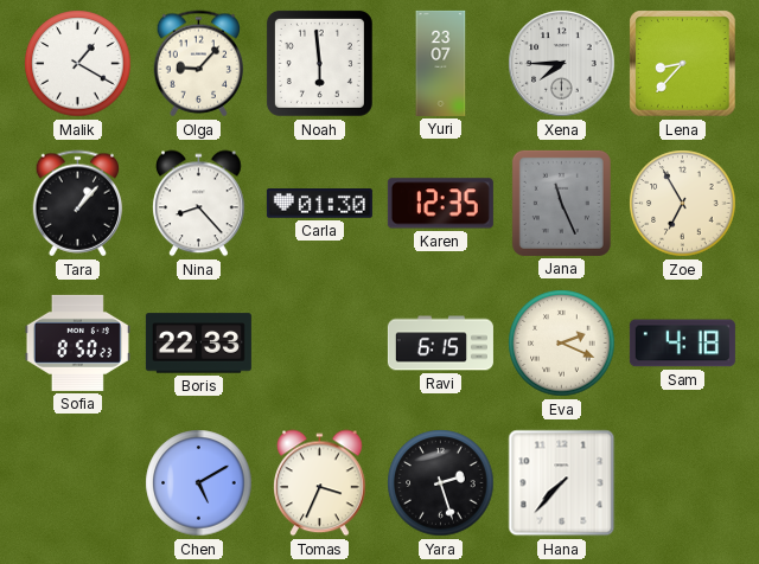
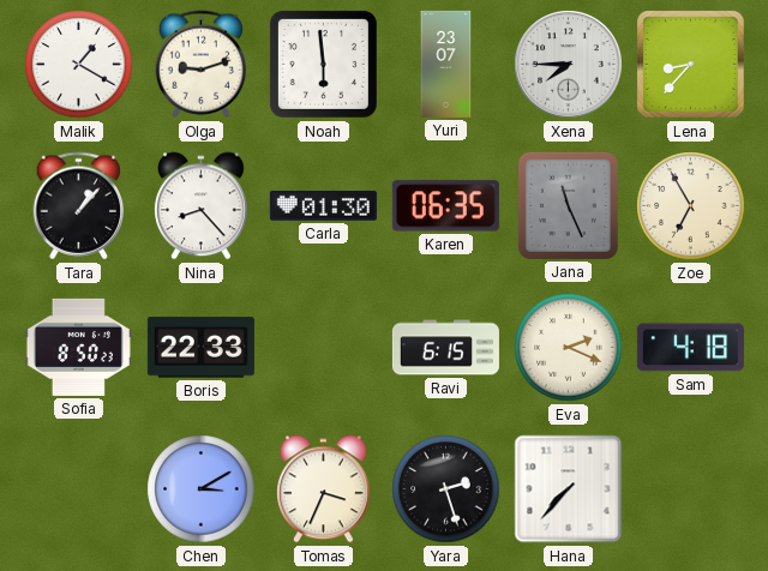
Olga: 9:07 -> 9:12 (202, 65)
Karen: 12:35 -> 06:35 (445, 206)
Chen: 5:10 -> 3:10 (202, 489)
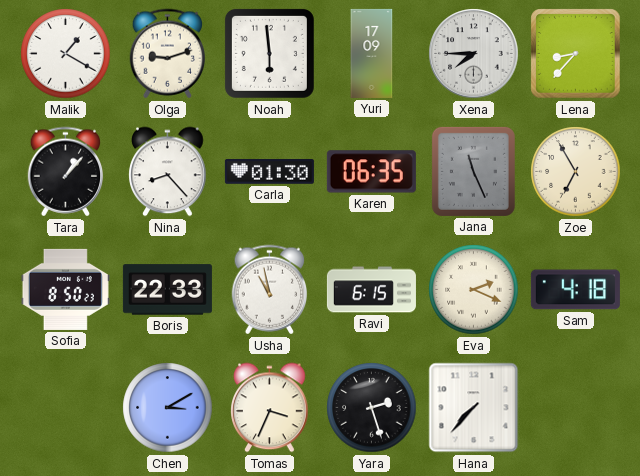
Yuri: 23:07 -> 17:09 (372, 53)
Usha: none -> 10:58 (270, 290)
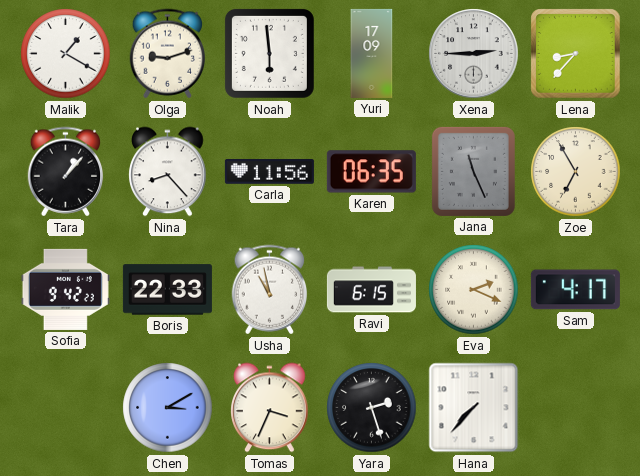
Xena: 7:45 -> 2:45 (474, 54)
Carla: 01:30 -> 11:56 (269, 172)
Sofia: 8:50 -> 9:42 (65, 289)
Sam: 4:18 -> 4:17 (575, 290)
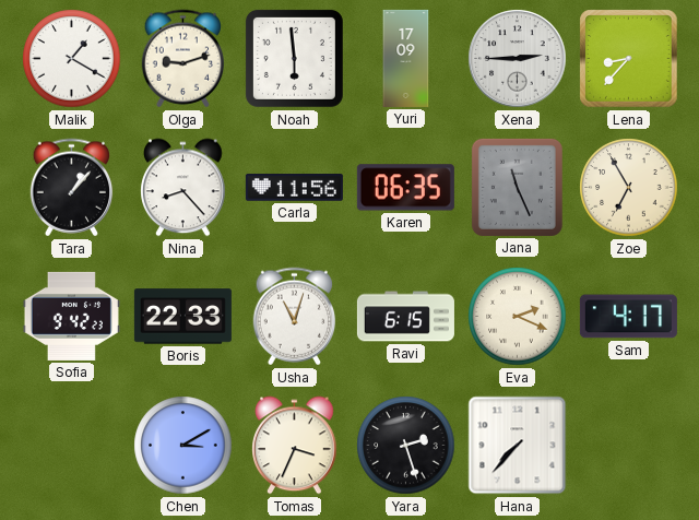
Usha: 10:58 -> 11:03 (295, 317)
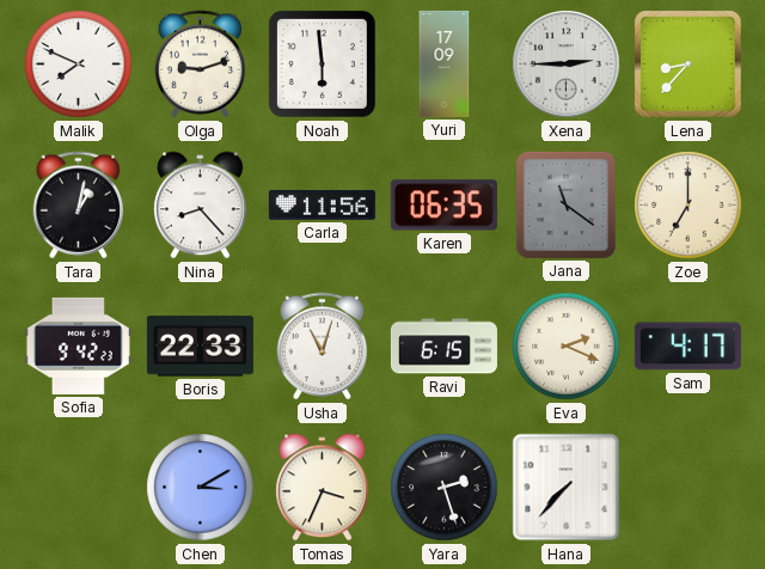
Malik: 1:20 -> 7:49 (79, 65)
Tara: 1:07 -> 1:02 (79, 206)
Jana: 11:26 -> 11:21 (565, 204)
Zoe: 6:55 -> 7:00 (688, 206)
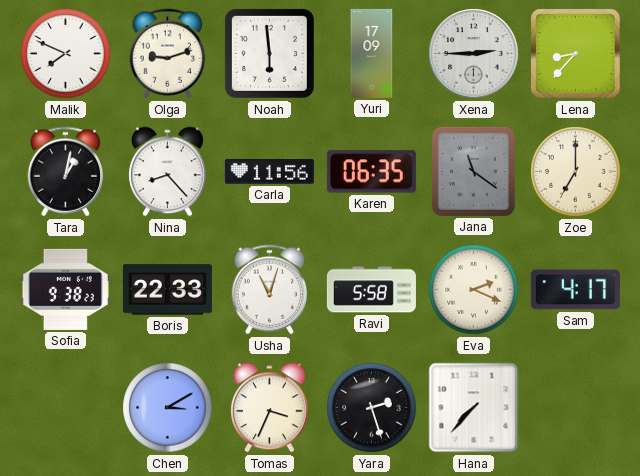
Sofia: 9:42 -> 9:38 (65, 289)
Ravi: 6:15 -> 5:58 (371, 290)
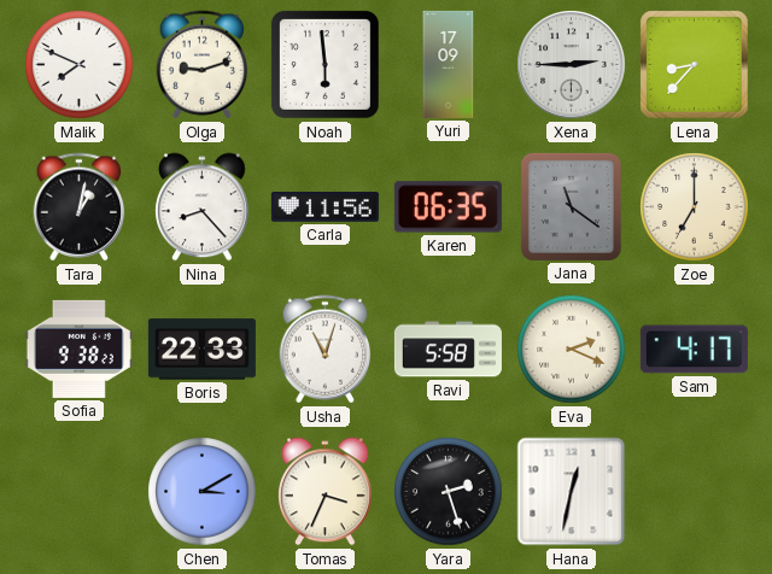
Hana: 7:37 -> 12:32 (572, 492)
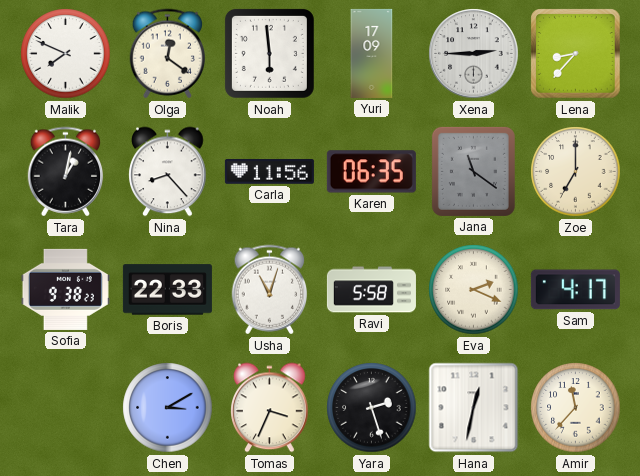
Olga: 9:12 -> 12:21 (168, 54)
Amir: none -> 11:37 (576, 408)
